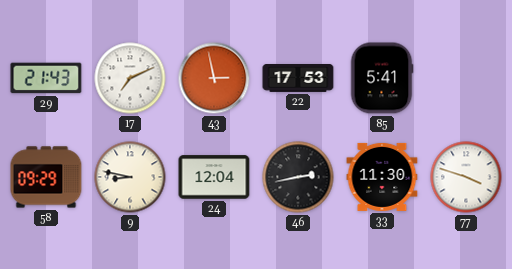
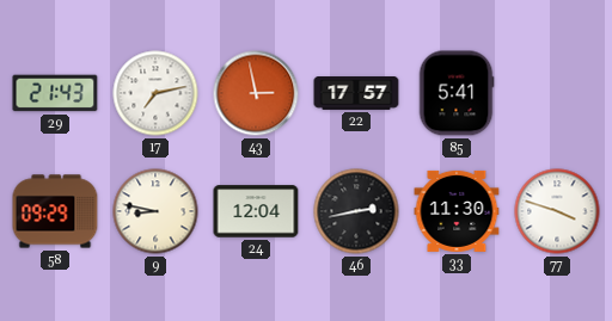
17: 7:11 -> 7:13 (155, 93)
22: 17:53 -> 17:57 (356, 94)
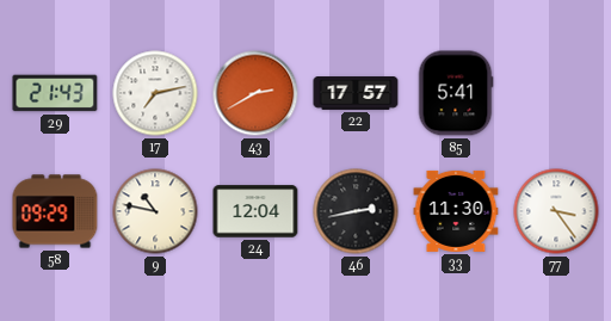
43: 2:58 -> 2:40 (255, 93)
9: 8:47 -> 10:47 (155, 211)
77: 3:48 -> 3:24 (556, 211)
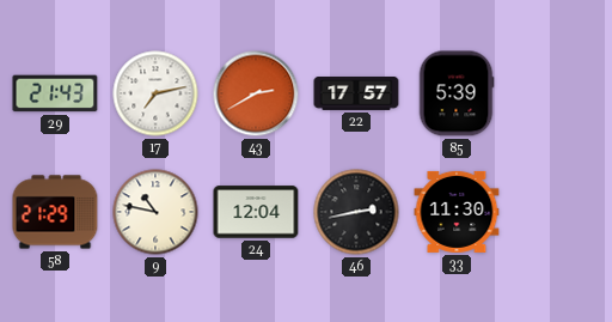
85: 5:41 -> 5:39 (457, 93)
58: 09:29 -> 21:29 (55, 212)
77: 3:24 -> none (556, 211)
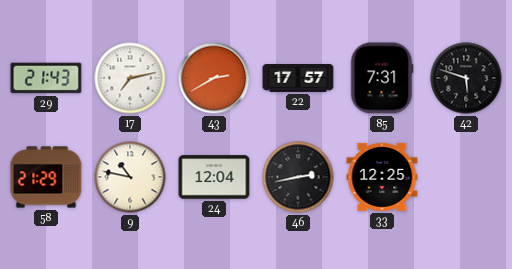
85: 5:39 -> 7:31 (382, 78)
42: none -> 5:48 (466, 78)
33: 11:30 -> 12:25 (382, 177)
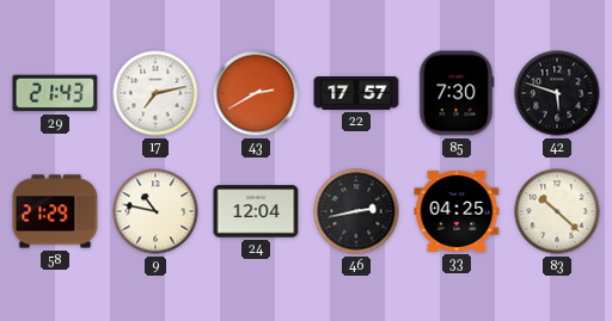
85: 7:31 -> 7:30 (457, 93)
33: 12:25 -> 04:25 (457, 211)
83: none -> 10:22 (557, 211)
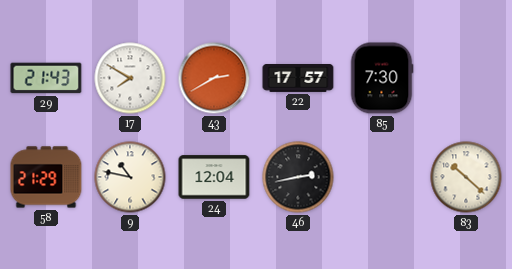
17: 7:13 -> 7:50 (130, 78)
42: 5:48 -> none (557, 93)
33: 04:25 -> none (457, 211)
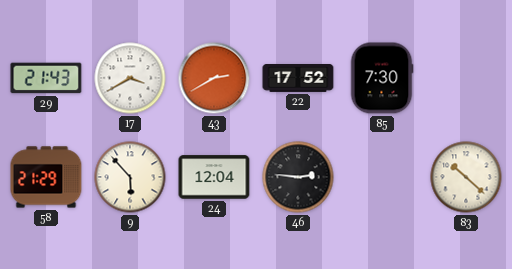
17: 7:50 -> 3:40 (130, 78)
22: 17:57 -> 17:52 (298, 79)
9: 10:47 -> 5:53 (130, 177)
46: 2:43 -> 2:46 (298, 177)
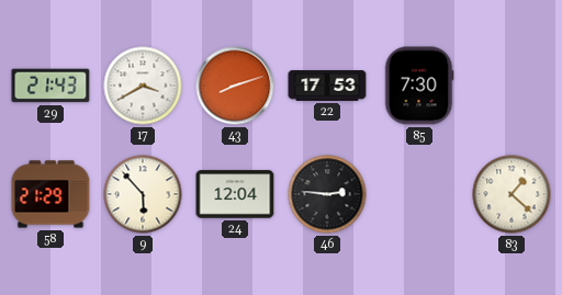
43: 2:40 -> 8:12 (235, 86)
22: 17:52 -> 17:53 (327, 87)
83: 10:22 -> 1:22 (512, 194)
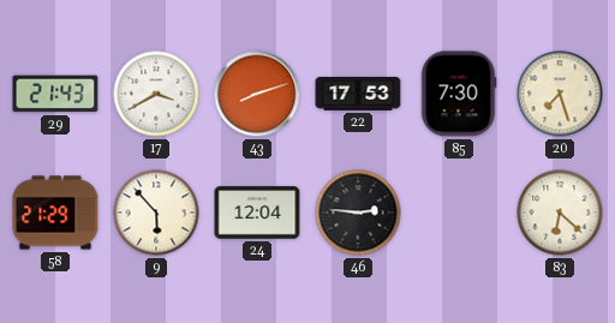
20: none -> 7:27 (560, 94)
83: 1:22 -> 6:22 (560, 213)
